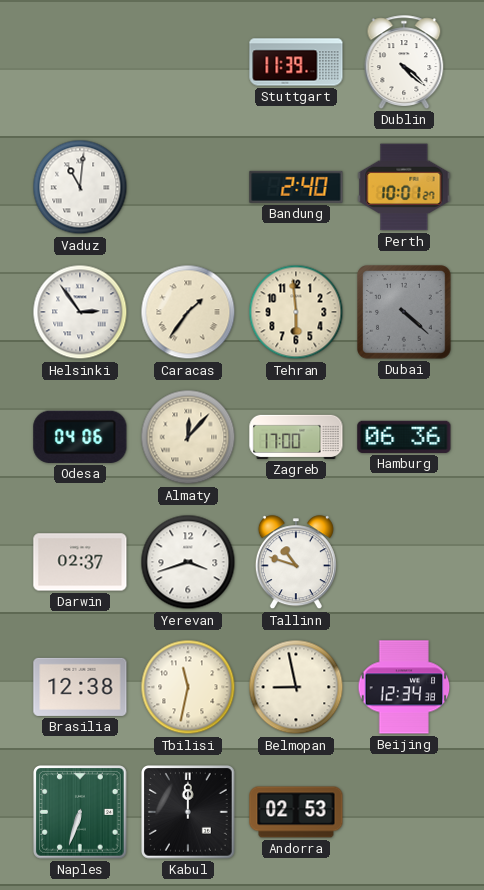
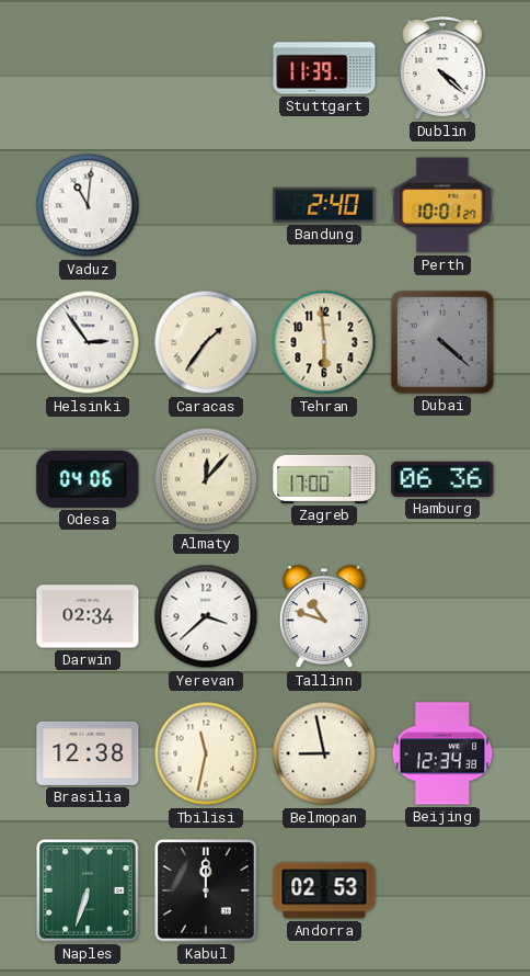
Darwin: 02:37 -> 02:34 (88, 616)
Yerevan: 3:42 -> 3:38 (206, 616)
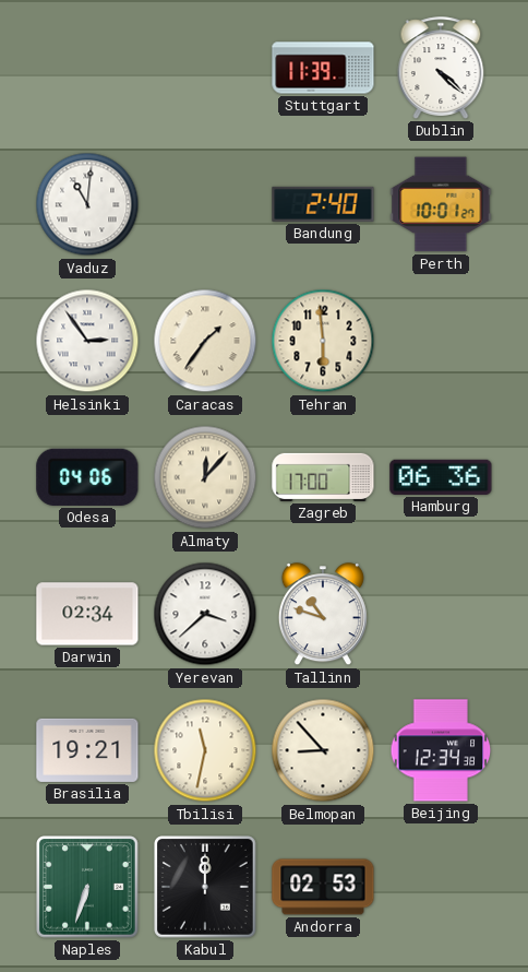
Dubai: 4:22 -> none (443, 343)
Brasilia: 12:38 -> 19:21 (87, 750)
Belmopan: 8:58 -> 8:53 (323, 750)
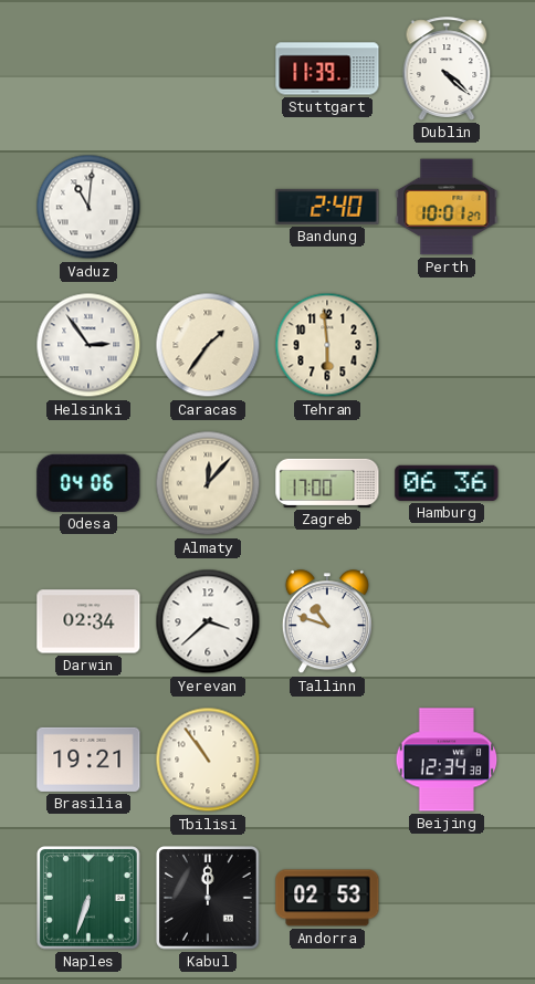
Tbilisi: 11:32 -> 10:54 (208, 760)
Belmopan: 8:53 -> none (323, 750)
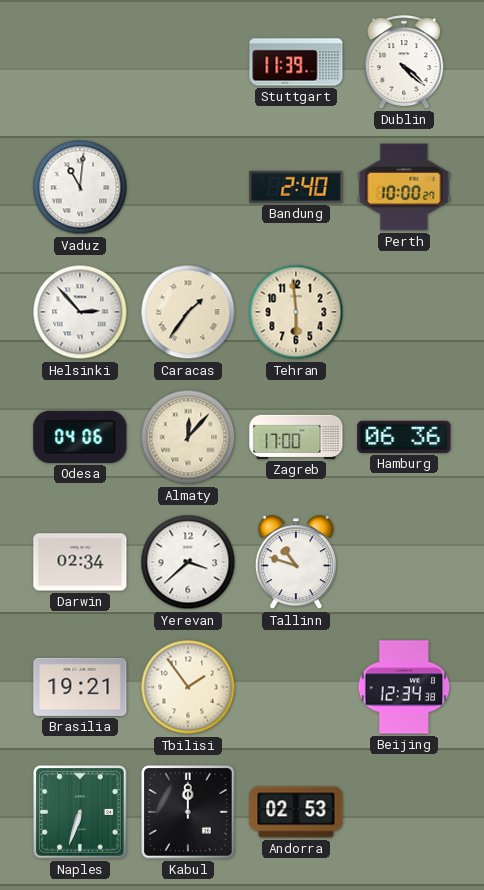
Perth: 10:01 -> 10:00 (404, 187)
Helsinki: 2:54 -> 2:53 (80, 312)
Tbilisi: 10:54 -> 1:54 (188, 687)
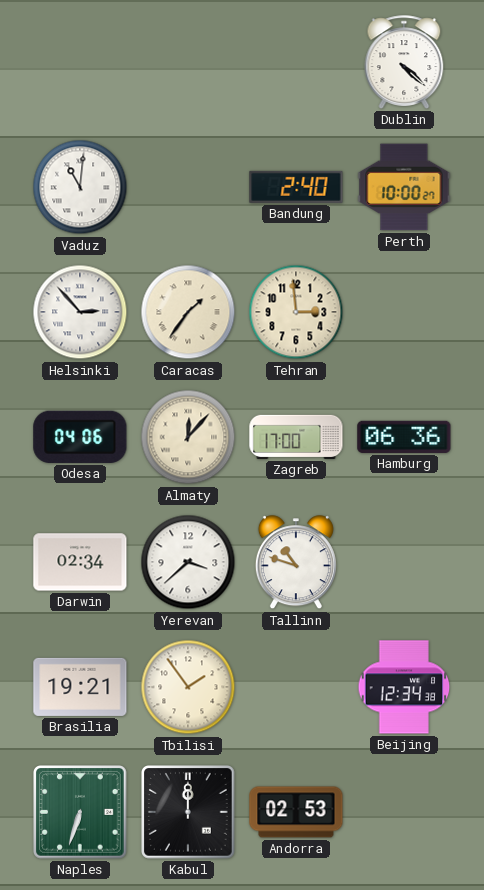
Stuttgart: 11:39 -> none (296, 62)
Tehran: 5:59 -> 2:59 (296, 312)
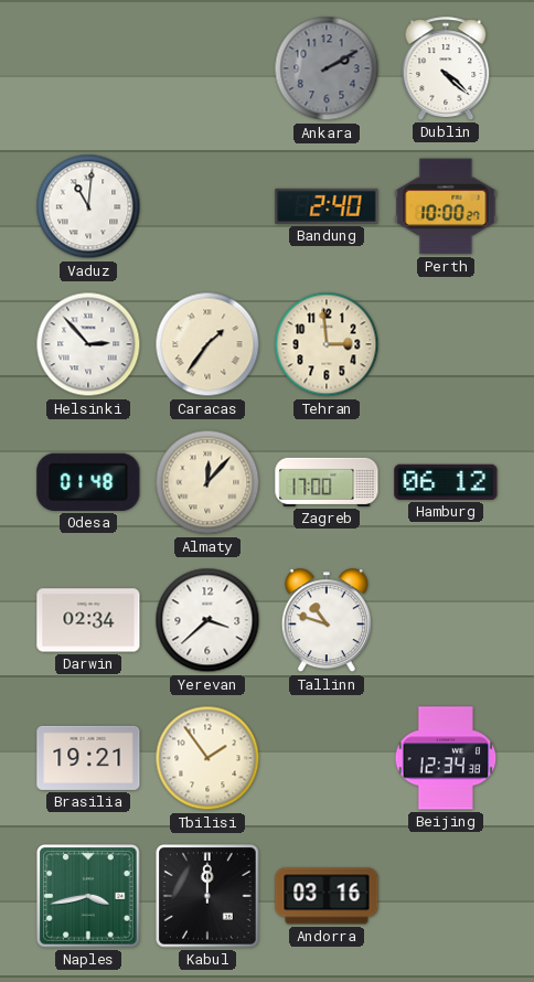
Ankara: none -> 2:10 (327, 68)
Odesa: 04:06 -> 01:48 (88, 482)
Hamburg: 06:36 -> 06:12 (446, 482)
Naples: 6:33 -> 3:43 (88, 896)
Andorra: 02:53 -> 03:16 (327, 896)
